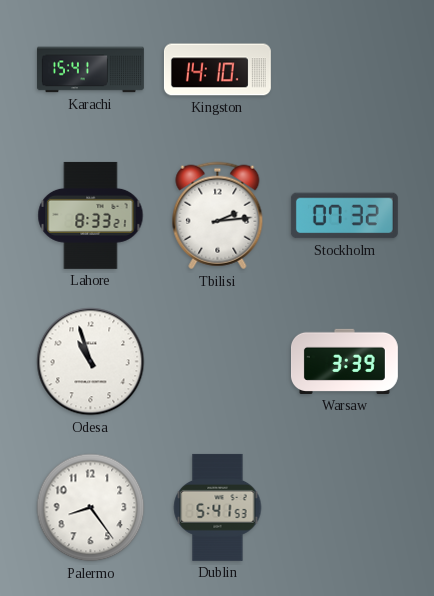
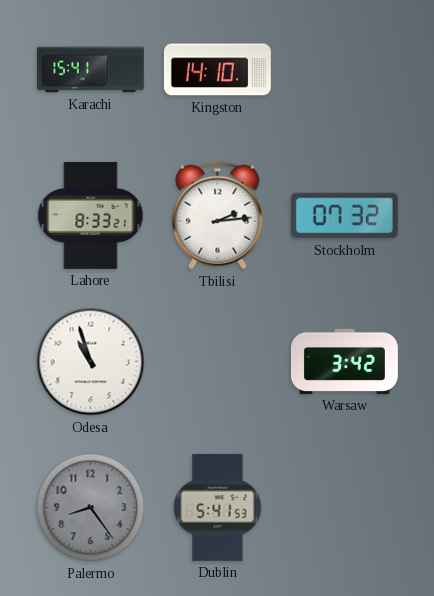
Warsaw: 3:39 -> 3:42 (344, 361)
Palermo dial: white -> grey (91, 508)
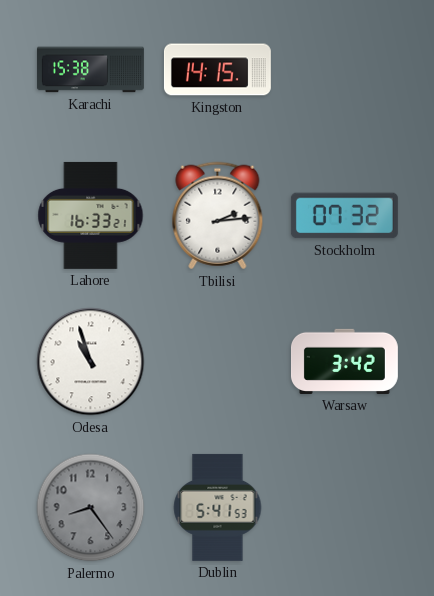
Karachi: 15:41 -> 15:38 (90, 70)
Kingston: 14:10 -> 14:15 (217, 70)
Lahore: 8:33 -> 16:33 (91, 215)
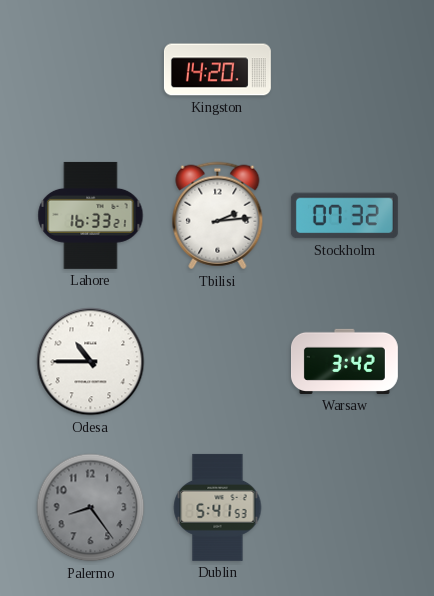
Karachi: 15:38 -> none (90, 70)
Kingston: 14:15 -> 14:20 (217, 70)
Odesa: 10:57 -> 10:45 (91, 362)
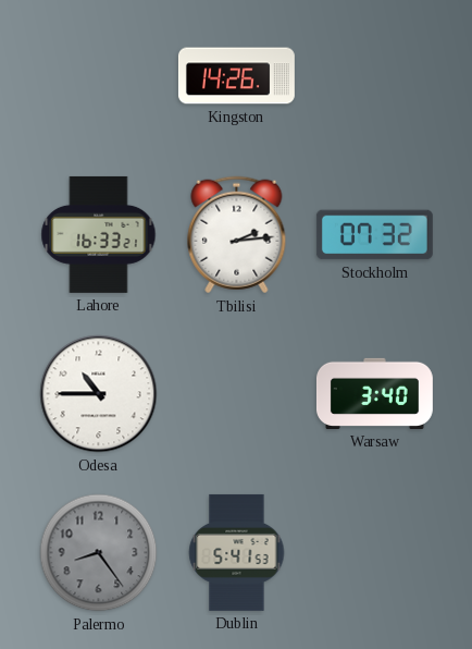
Kingston: 14:20 -> 14:26 (236, 76)
Warsaw: 3:42 -> 3:40 (374, 393)
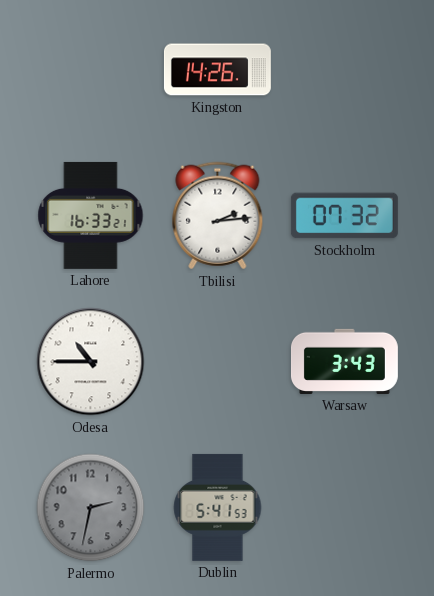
Warsaw: 3:40 -> 3:43 (344, 361)
Palermo: 8:24 -> 2:32 (91, 508)
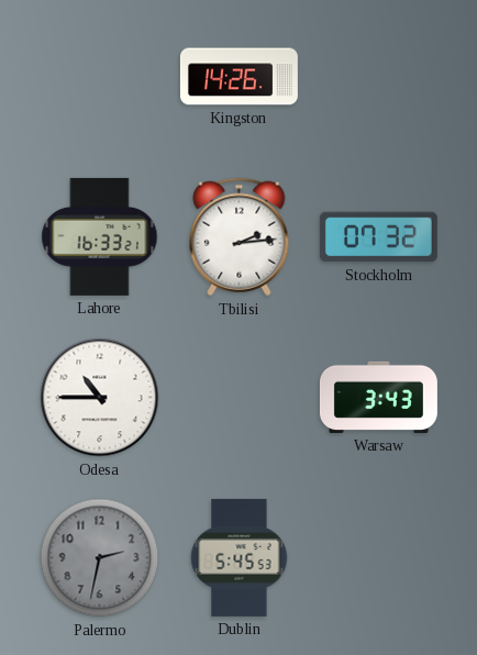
Dublin: 5:41 -> 5:45 (240, 557)
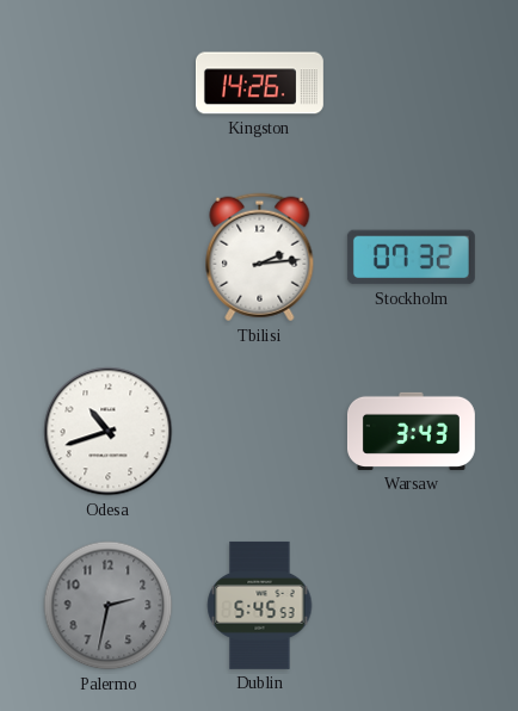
Lahore: 16:33 -> none (100, 236)
Odesa: 10:45 -> 10:42 (109, 432)
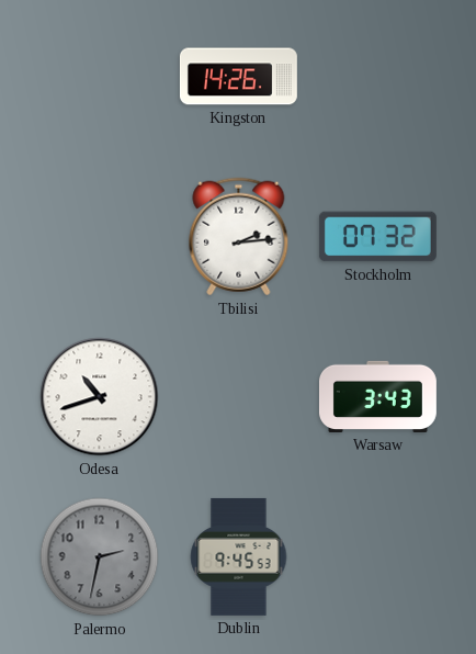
Dublin: 5:45 -> 9:45 (239, 556)
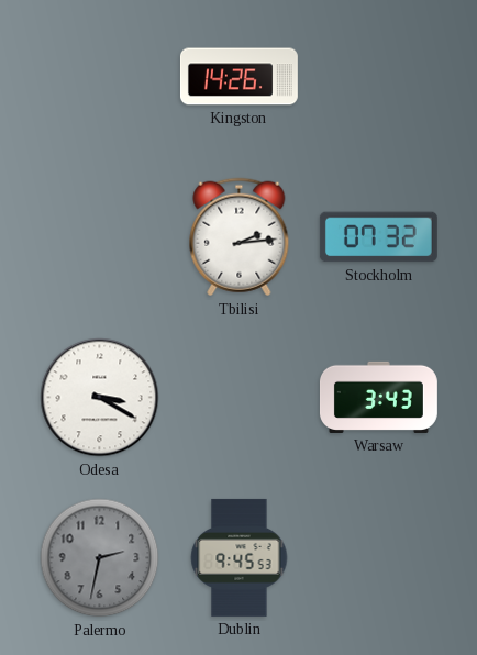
Odesa: 10:42 -> 3:20 (100, 398)
